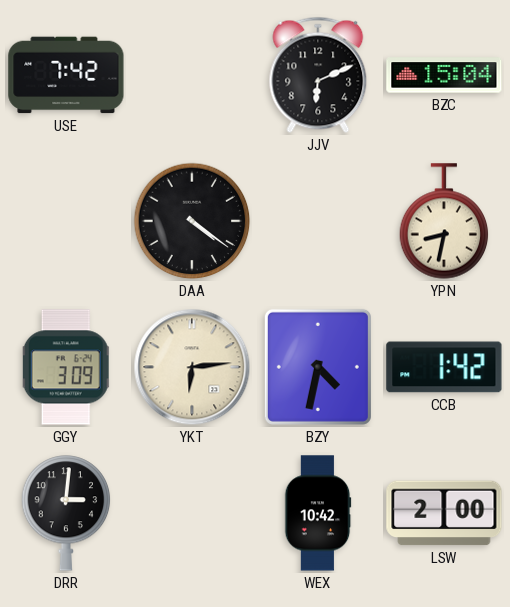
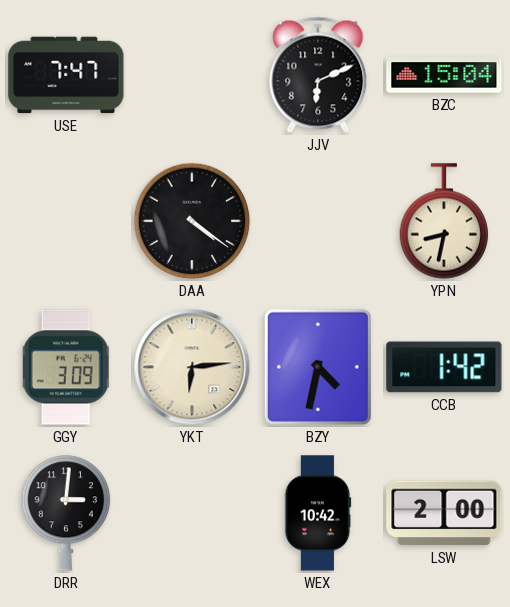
USE: 7:42 -> 7:47 (66, 75)
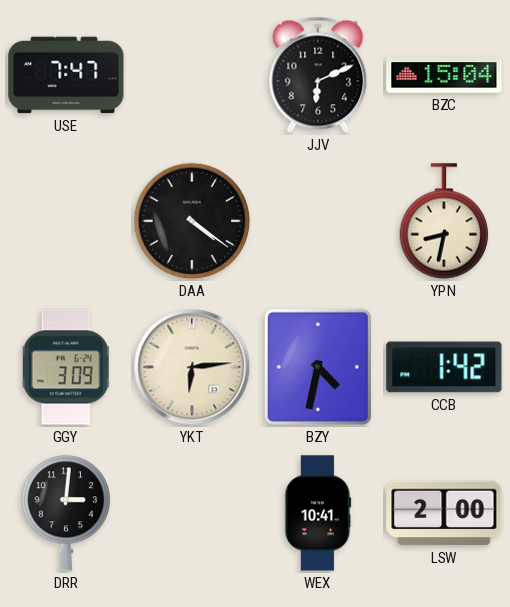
WEX: 10:42 -> 10:41 (318, 513)
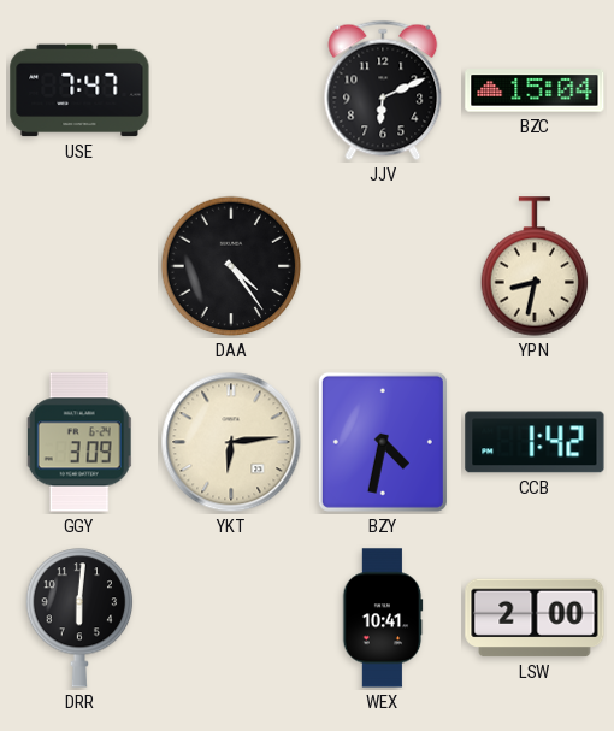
DAA: 4:21 -> 4:24 (231, 266)
DRR: 3:01 -> 6:01 (79, 618)
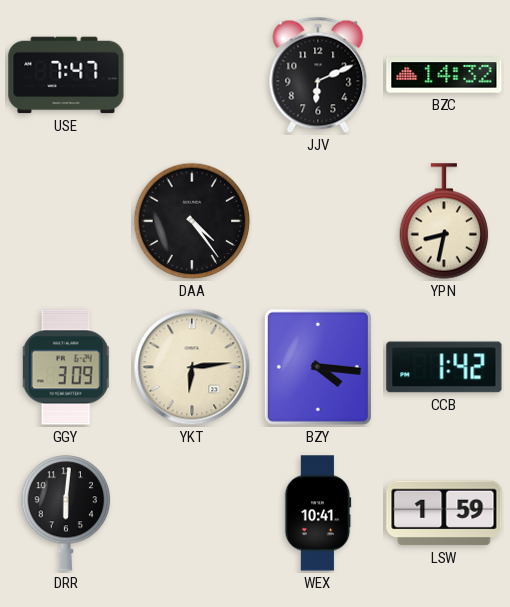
BZC: 15:04 -> 14:32 (444, 75)
BZY: 4:32 -> 4:16 (318, 367)
LSW: 2:00 -> 1:59 (444, 513)
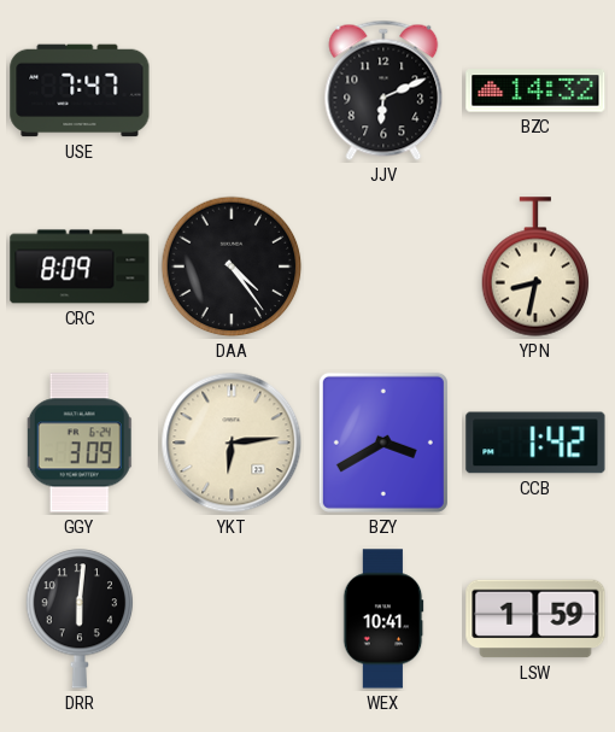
CRC: none -> 8:09 (80, 267)
BZY: 4:16 -> 3:40 (383, 443)
